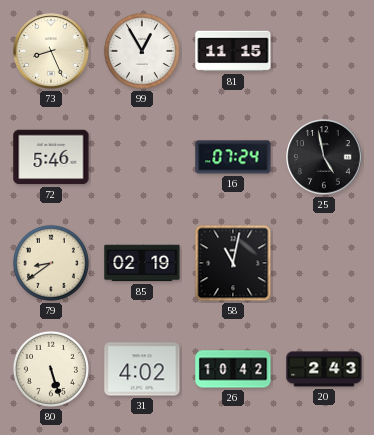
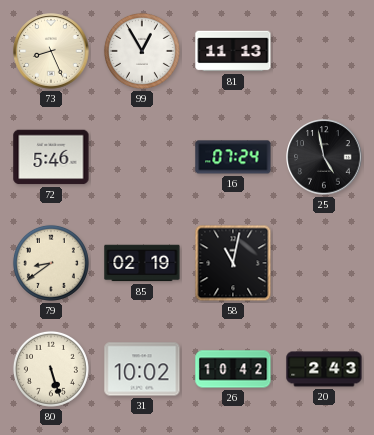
81: 11:15 -> 11:13 (233, 51)
31: 4:02 -> 10:02 (142, 369)
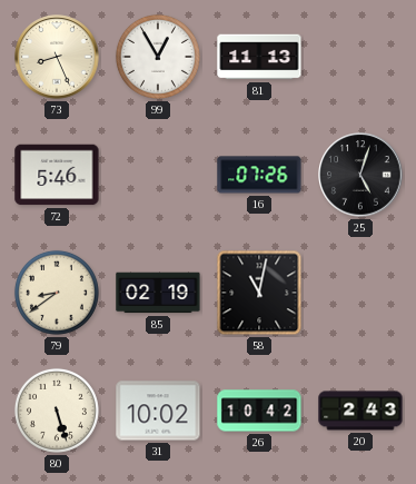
16: 07:24 -> 07:26 (259, 175)
25: 4:58 -> 5:03 (360, 175)
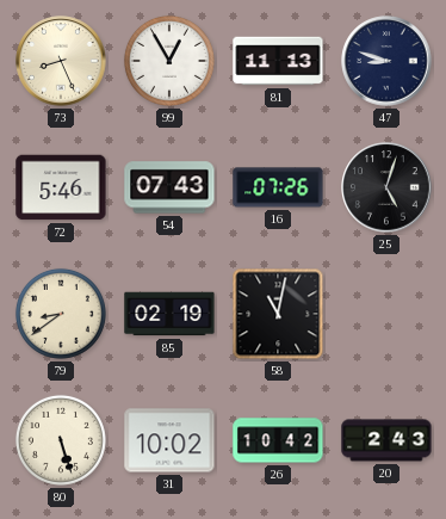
47: none -> 8:48 (386, 61)
54: none -> 07:43 (169, 187)
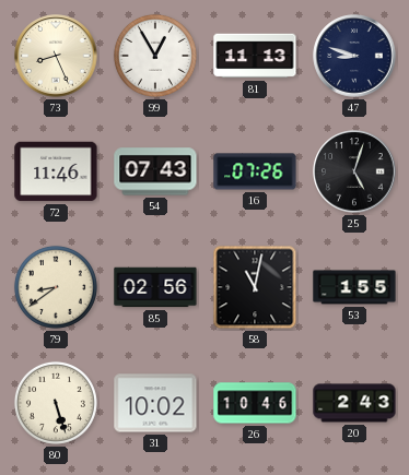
72: 5:46 -> 11:46 (56, 171)
85: 02:19 -> 02:56 (155, 287)
53: none -> 1:55 (354, 287)
26: 10:42 -> 10:46 (255, 403)
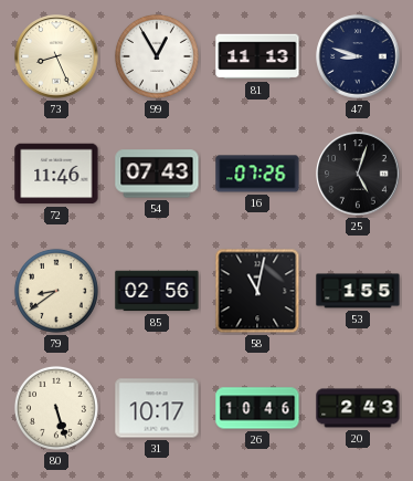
31: 10:02 -> 10:17 (157, 408)
